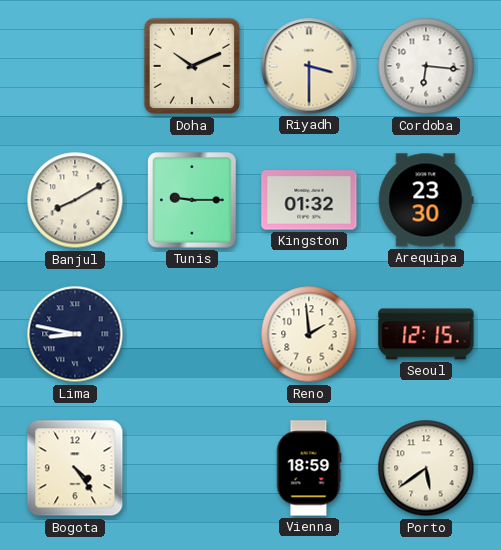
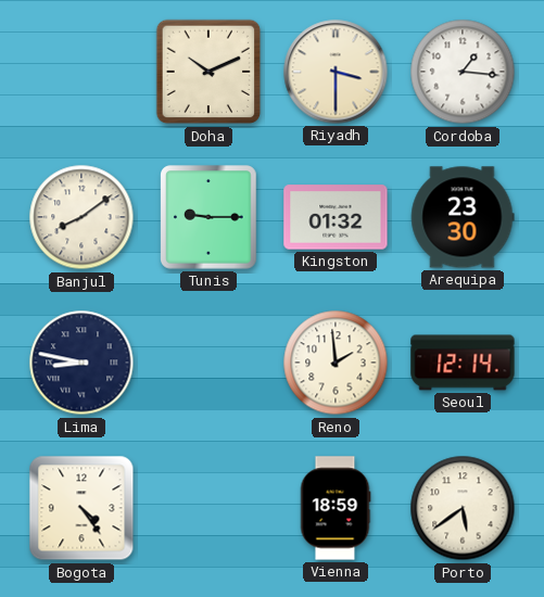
Cordoba: 6:16 -> 1:16 (463, 72)
Banjul: 8:10 -> 8:09 (81, 217)
Seoul: 12:15 -> 12:14 (463, 363)
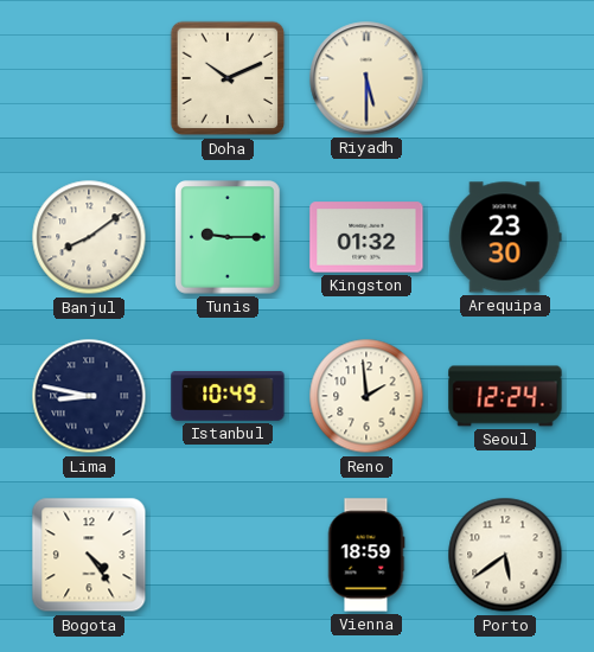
Riyadh: 3:30 -> 5:30 (366, 78)
Cordoba: 1:16 -> none (463, 72)
Istanbul: none -> 10:49 (228, 396)
Seoul: 12:14 -> 12:24 (505, 396)
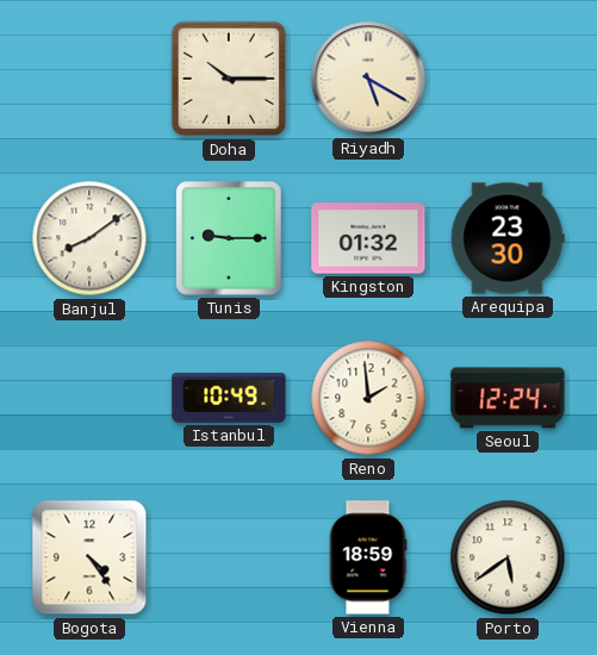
Doha: 10:11 -> 10:15 (229, 79)
Riyadh: 5:30 -> 5:20 (368, 79)
Lima: 8:47 -> none (89, 396)
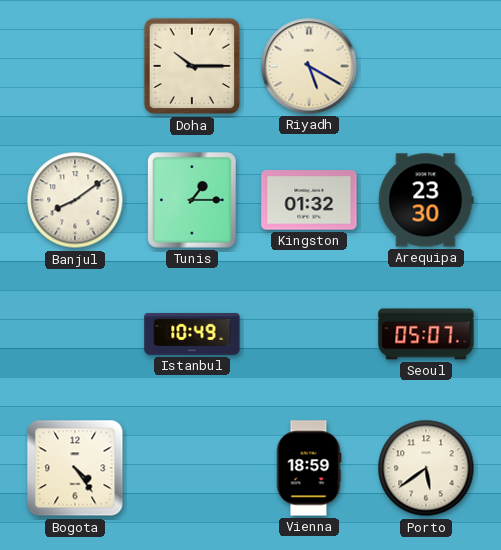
Tunis: 9:15 -> 1:15 (192, 200)
Reno: 1:59 -> none (368, 398)
Seoul: 12:24 -> 05:07 (426, 334)
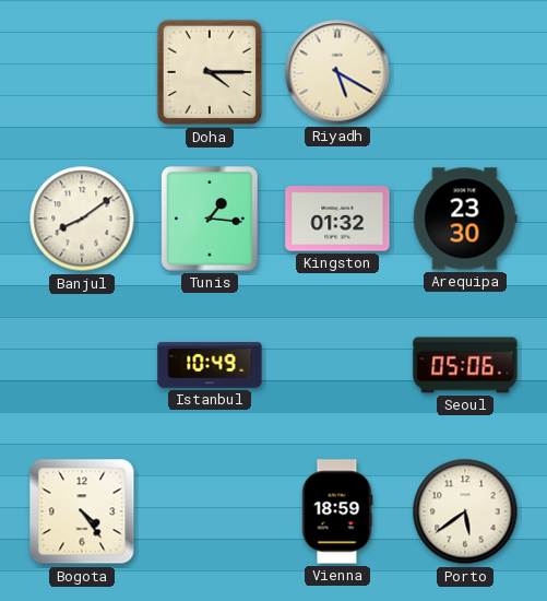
Doha: 10:15 -> 4:15 (210, 72)
Tunis: 1:15 -> 1:16 (210, 219)
Seoul: 05:07 -> 05:06 (465, 365)
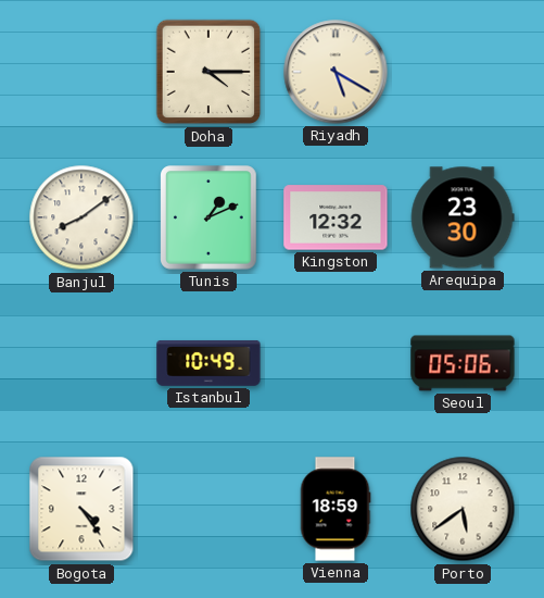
Tunis: 1:16 -> 1:11 (208, 217)
Kingston: 01:32 -> 12:32 (336, 217)
